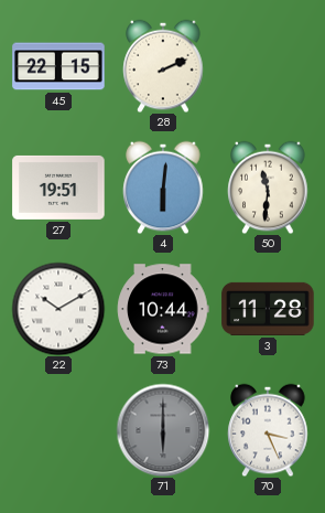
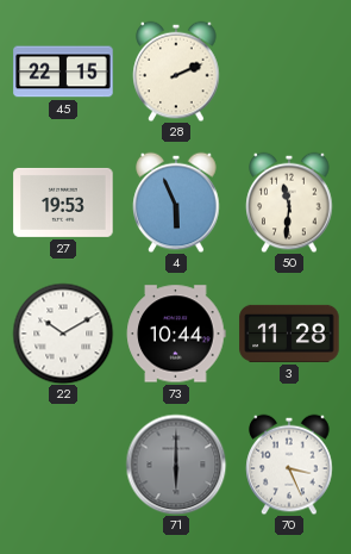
27: 19:51 -> 19:53 (63, 203)
4: 6:01 -> 5:56 (176, 203)
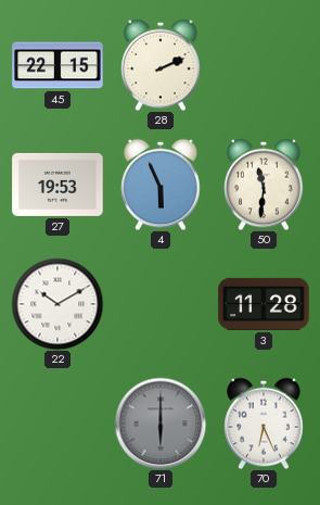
73: 10:44 -> none (176, 334)
70: 3:26 -> 6:26 (264, 424)
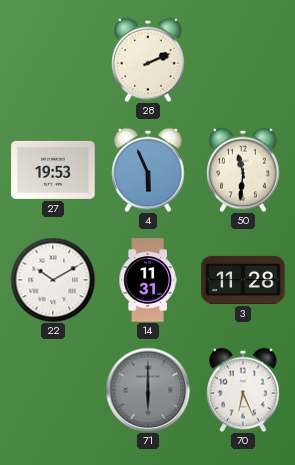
45: 22:15 -> none (57, 65)
14: none -> 11:31 (148, 280)
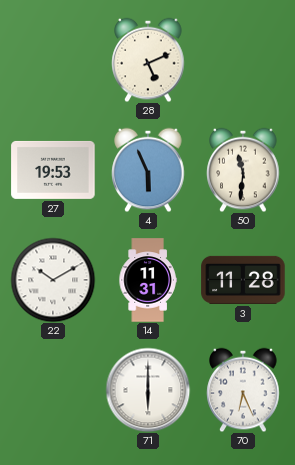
28: 2:11 -> 5:11 (148, 60)
71 dial: grey -> white (148, 390)
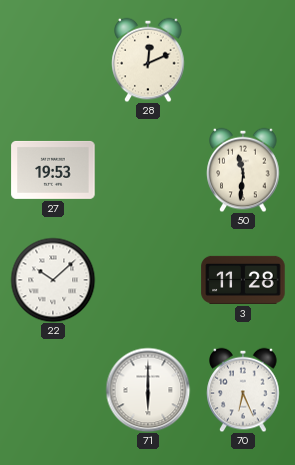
28: 5:11 -> 12:11 (148, 60)
4: 5:56 -> none (148, 170)
22: 10:10 -> 10:08 (53, 280)
14: 11:31 -> none (148, 280)
